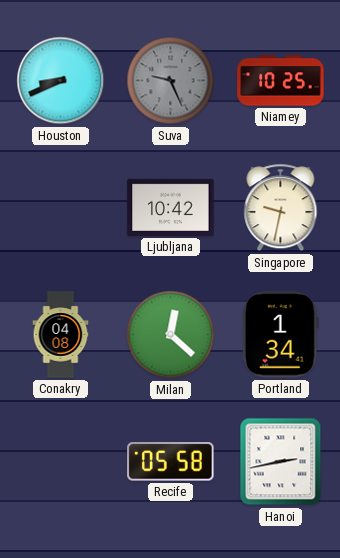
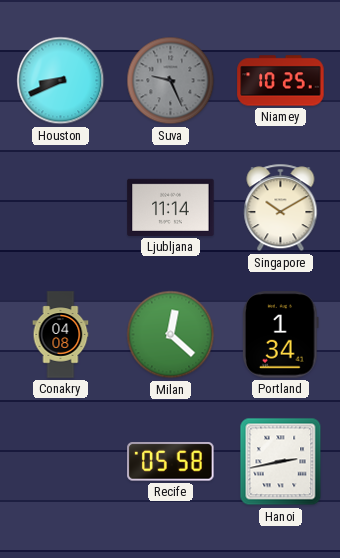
Ljubljana: 10:42 -> 11:14 (171, 207)
Singapore: 9:32 -> 10:10 (281, 208)
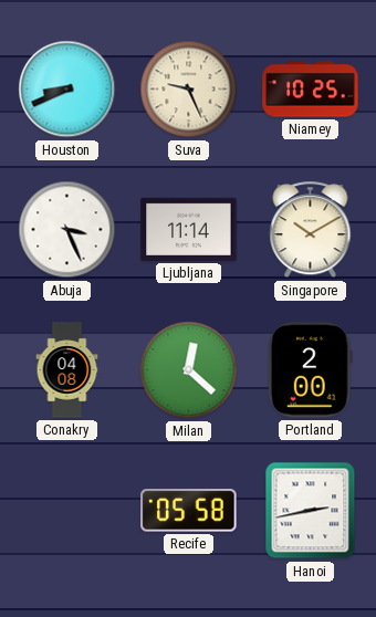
Suva dial: grey -> cream (189, 90)
Abuja: none -> 3:26 (67, 230)
Portland: 1:34 -> 2:00 (310, 370)
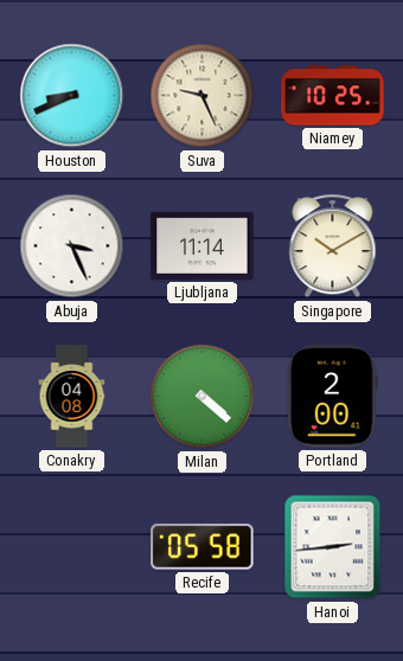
Milan: 12:22 -> 4:22 (203, 397)
Hanoi: 2:43 -> 2:44 (333, 547)
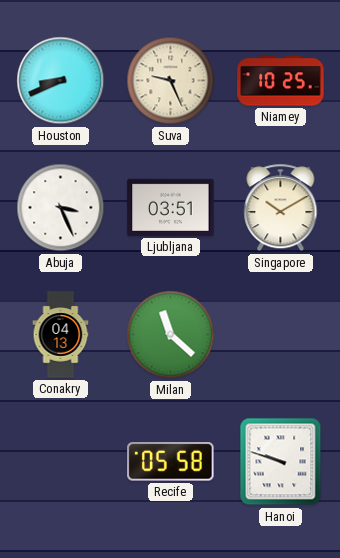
Ljubljana: 11:14 -> 03:51 (171, 207)
Conakry: 04:08 -> 04:13 (61, 335)
Milan: 4:22 -> 11:22 (171, 335)
Portland: 2:00 -> none (332, 397)
Hanoi: 2:44 -> 9:48 (281, 462)
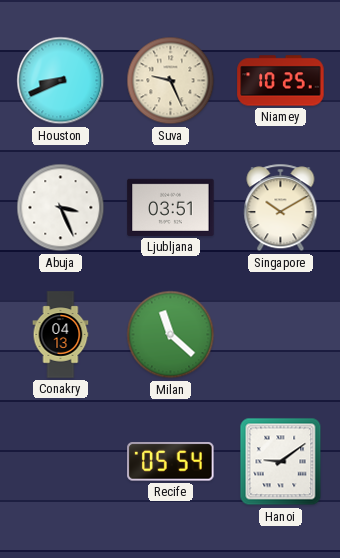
Recife: 05:58 -> 05:54 (171, 462)
Hanoi: 9:48 -> 9:09 (281, 462)
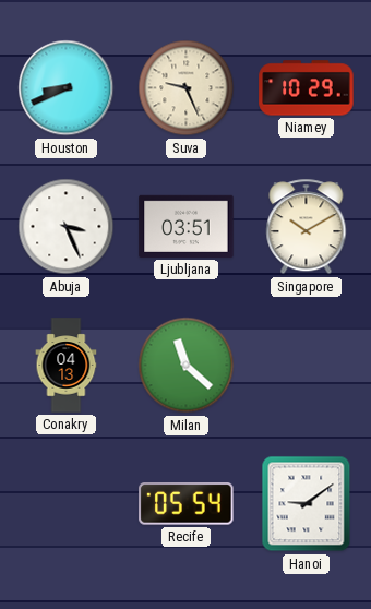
Niamey: 10:25 -> 10:29 (307, 88)
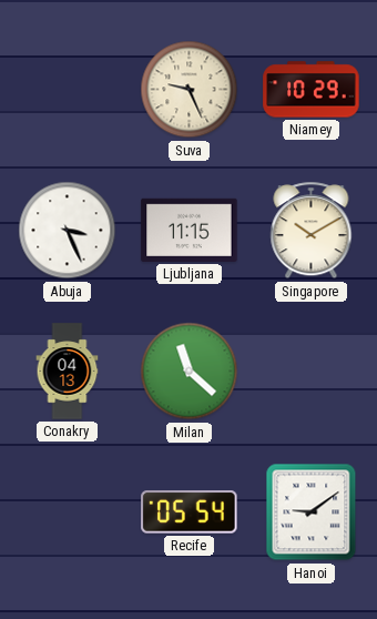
Houston: 8:41 -> none (67, 88)
Ljubljana: 03:51 -> 11:15 (190, 230)
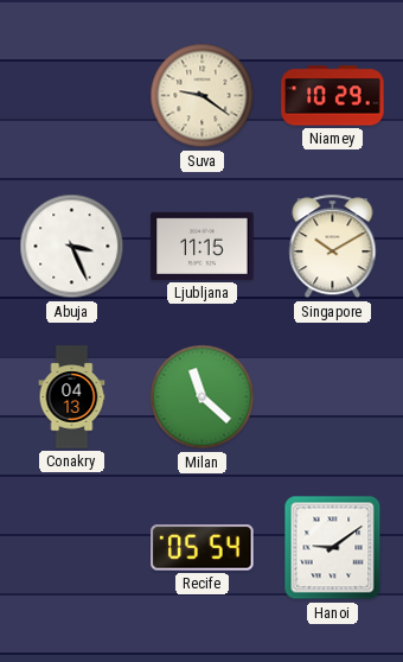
Suva: 9:26 -> 9:21 (203, 96)
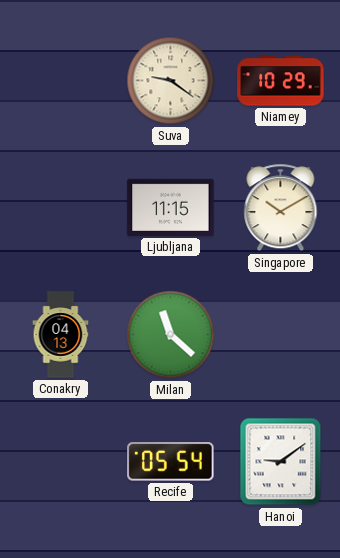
Abuja: 3:26 -> none (72, 247)
